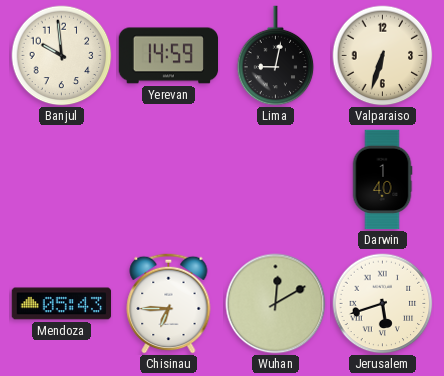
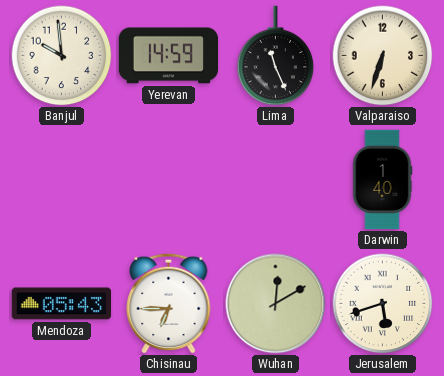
Lima: 9:02 -> 11:26 (276, 56)
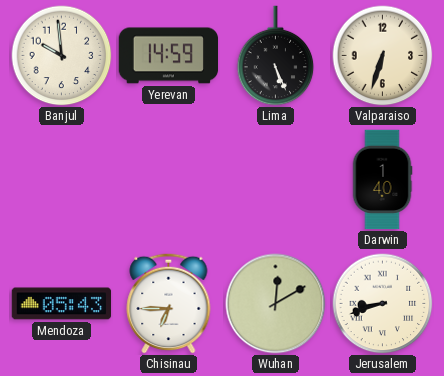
Lima: 11:26 -> 5:26 (276, 56)
Jerusalem: 5:42 -> 8:42 (383, 304)
